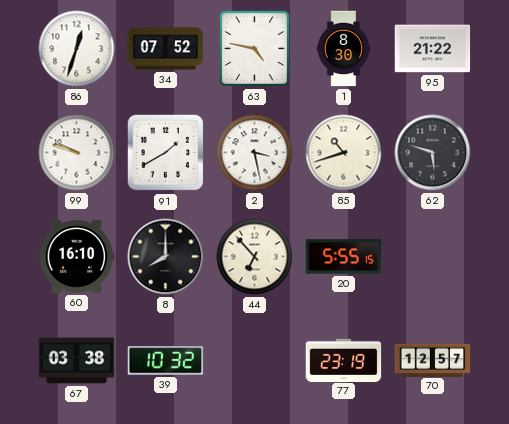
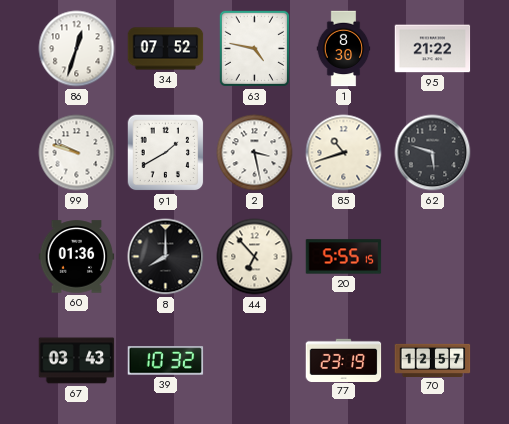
60: 16:10 -> 01:36 (77, 257)
67: 03:38 -> 03:43 (77, 361)
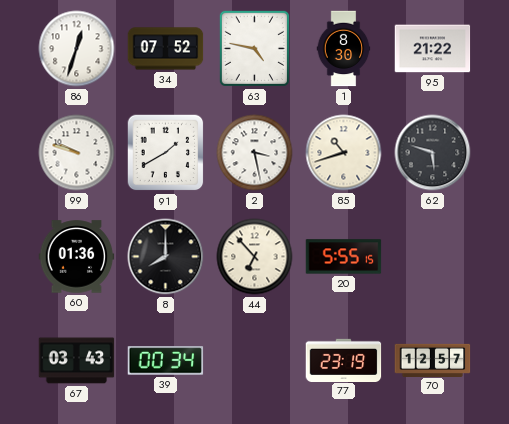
39: 10:32 -> 00:34 (166, 361)
